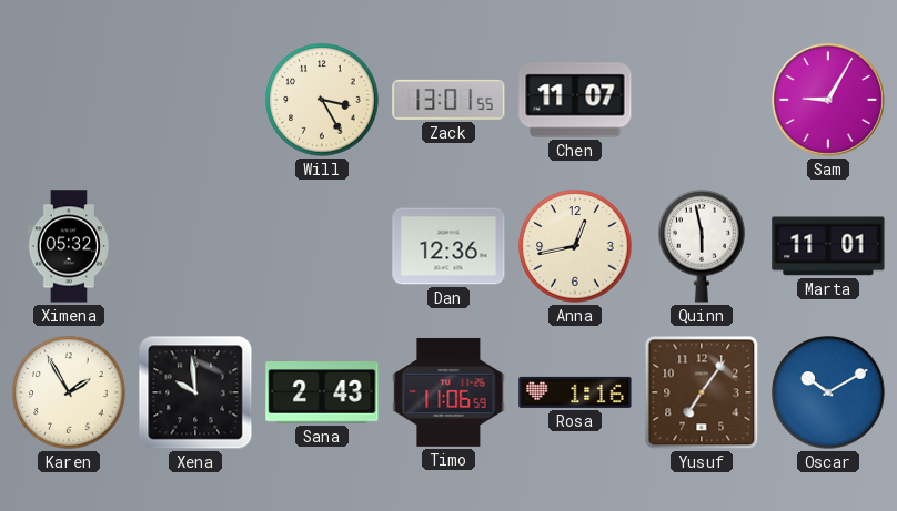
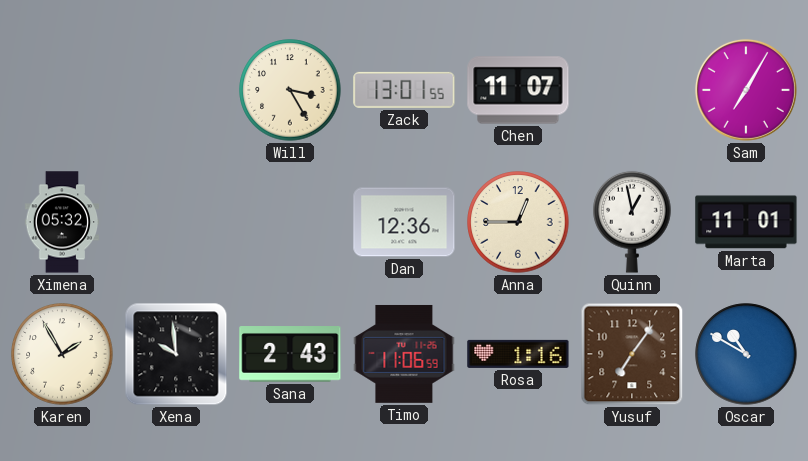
Sam: 9:05 -> 7:05 (746, 90)
Anna: 12:43 -> 12:45 (518, 222)
Quinn: 5:58 -> 12:58 (632, 222)
Oscar: 10:10 -> 10:50 (746, 354)
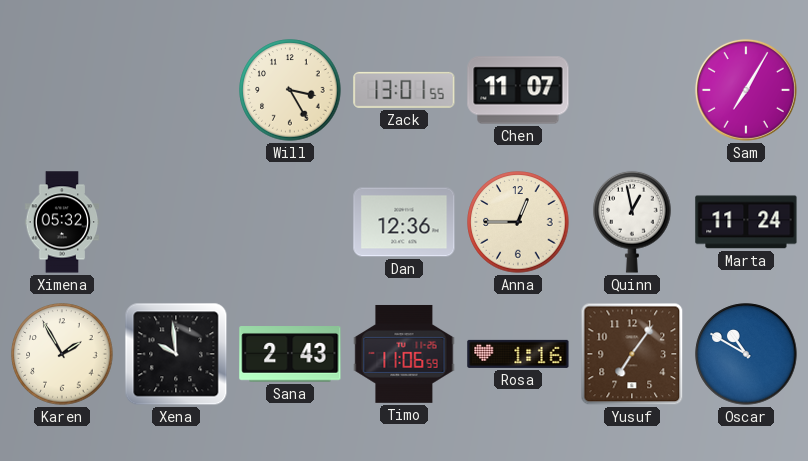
Marta: 11:01 -> 11:24 (746, 222)
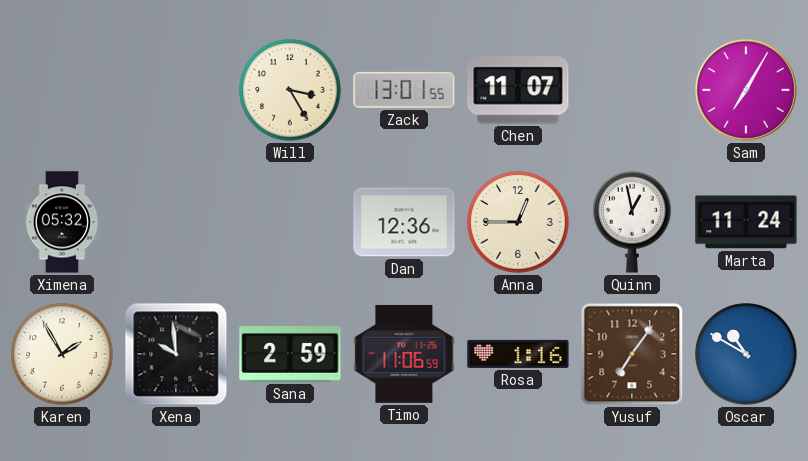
Sana: 2:43 -> 2:59 (290, 355)
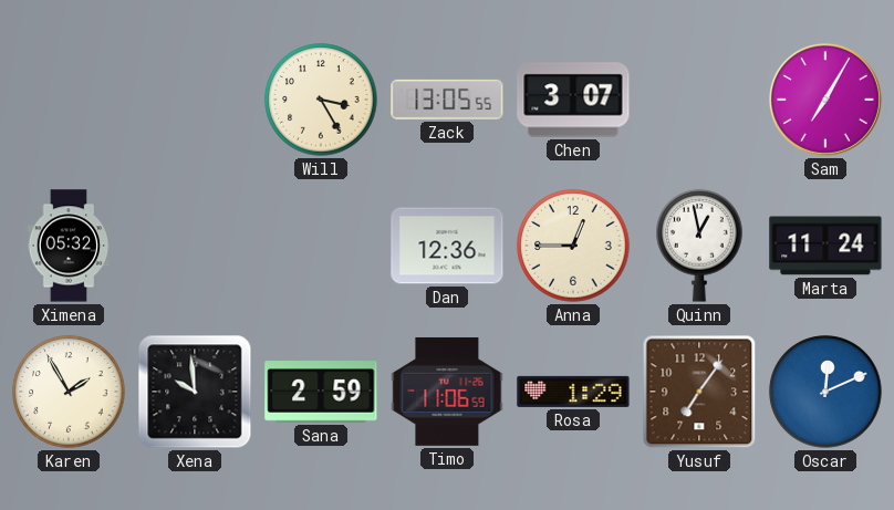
Zack: 13:01 -> 13:05 (447, 100)
Chen: 11:07 -> 3:07 (573, 100)
Rosa: 1:16 -> 1:29 (573, 392)
Oscar: 10:50 -> 12:11 (825, 392)
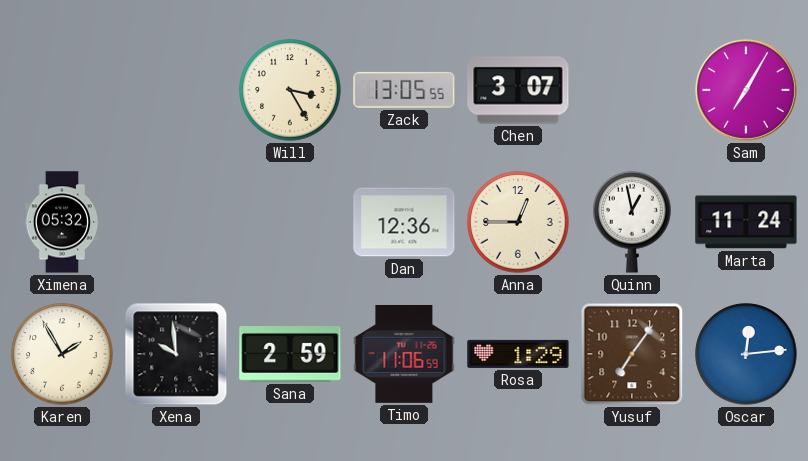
Oscar: 12:11 -> 12:14 (746, 354)
